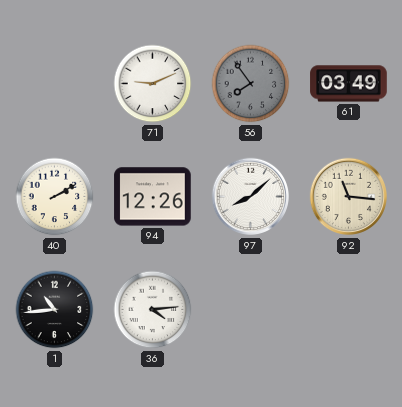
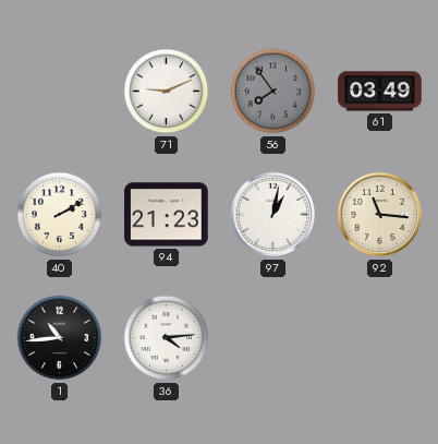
94: 12:26 -> 21:23 (167, 215)
97: 8:08 -> 1:02 (273, 215)
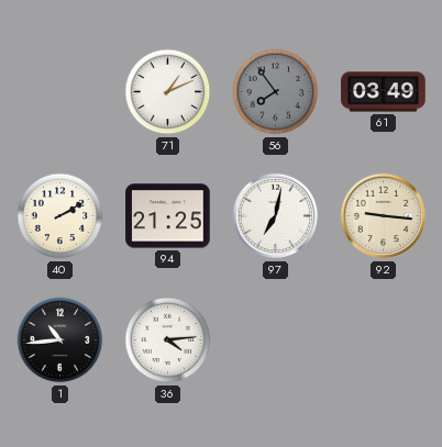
71: 9:11 -> 1:11 (168, 92)
94: 21:23 -> 21:25 (168, 216)
97: 1:02 -> 7:02 (276, 216)
92: 11:16 -> 9:16 (384, 216)
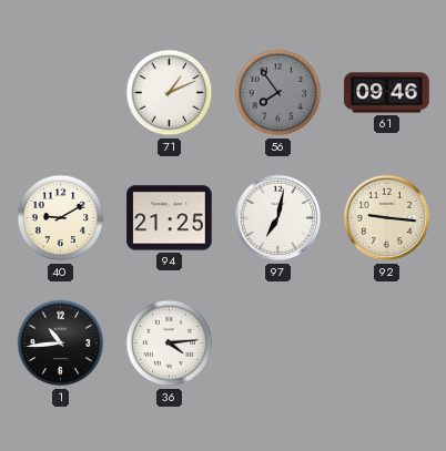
61: 03:49 -> 09:46 (387, 93)
40: 2:10 -> 9:10 (61, 218)
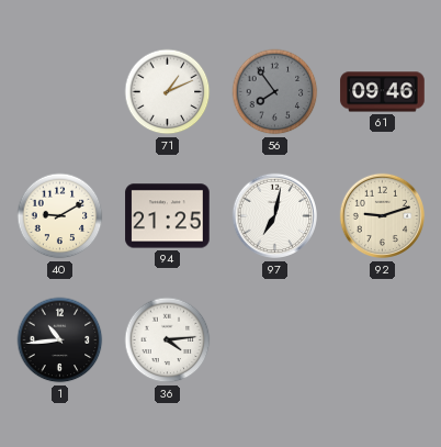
92: 9:16 -> 9:12 (383, 216)
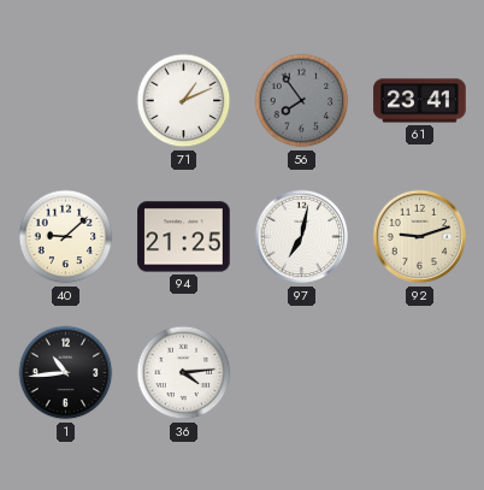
61: 09:46 -> 23:41 (420, 101)
40: 9:10 -> 9:08 (66, 237)
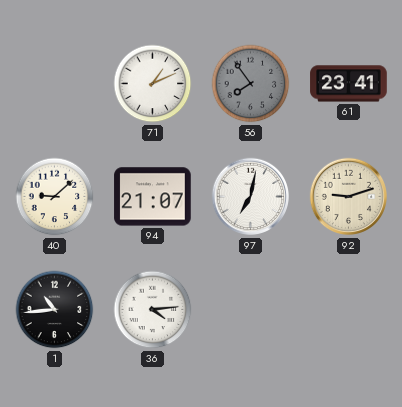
94: 21:25 -> 21:07 (153, 197)
